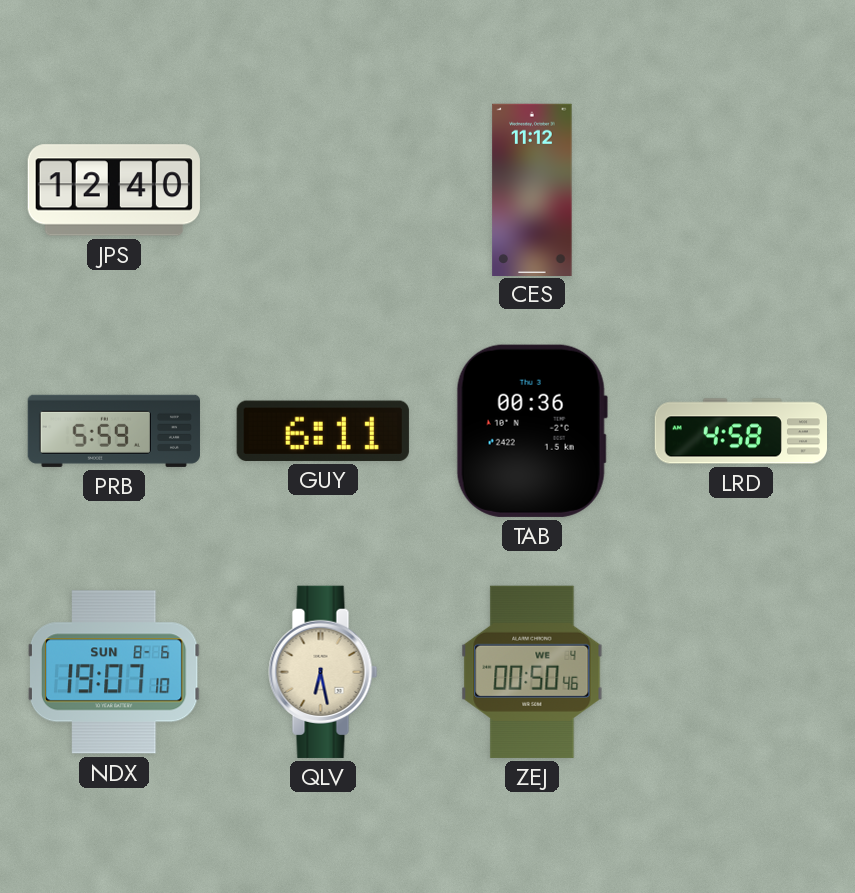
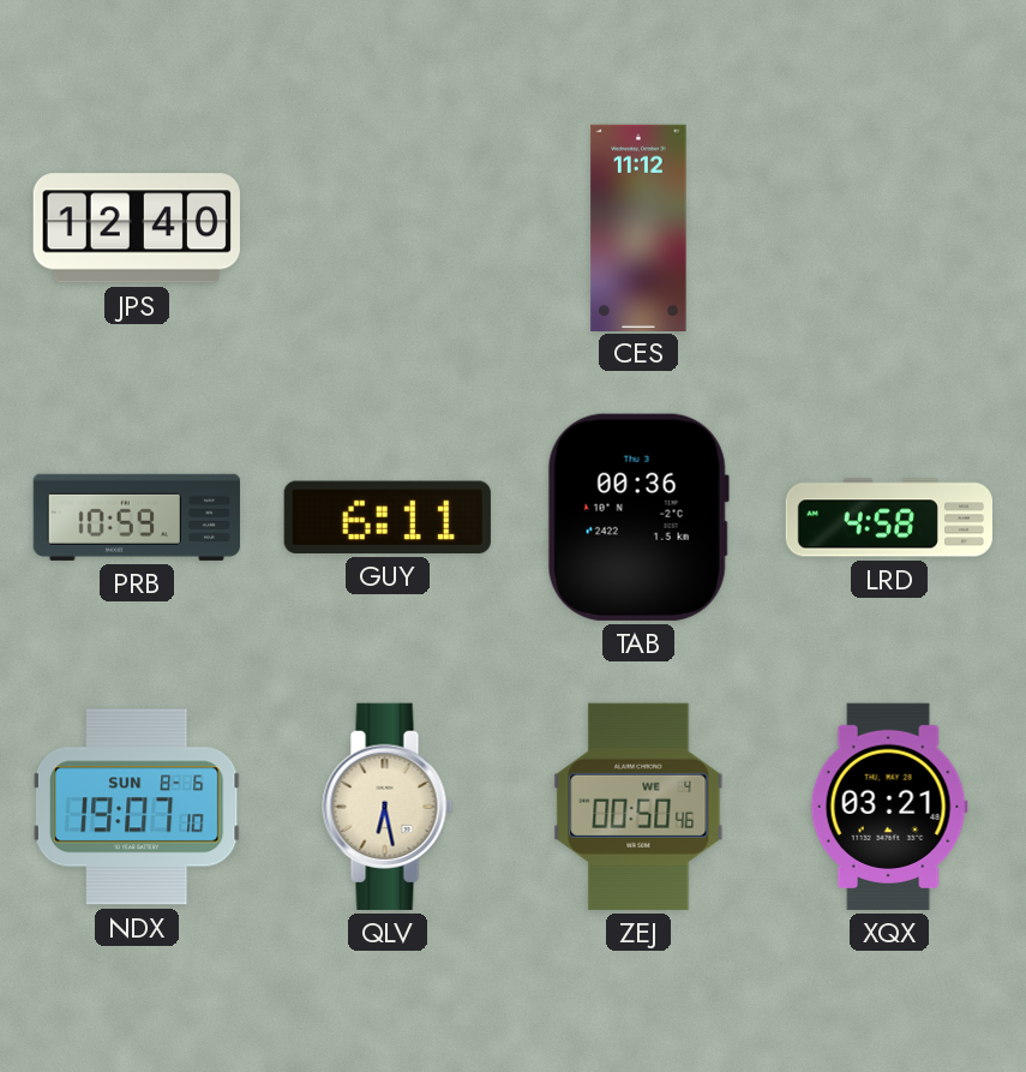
PRB: 5:59 -> 10:59 (137, 517)
XQX: none -> 03:21 (889, 807)
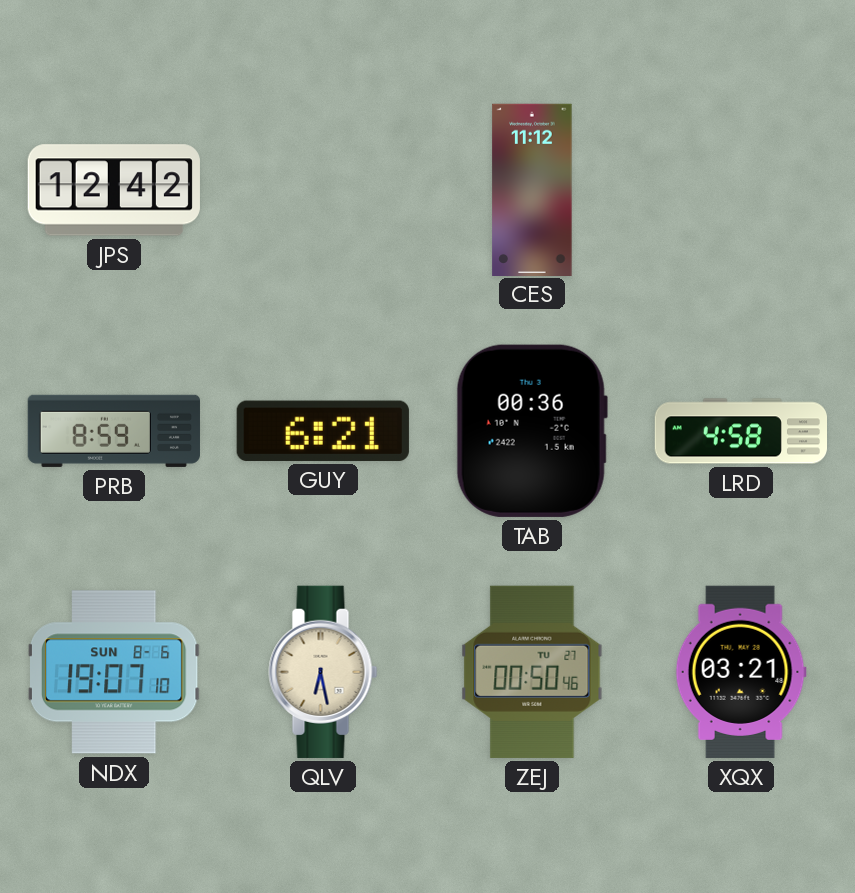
JPS: 12:40 -> 12:42 (114, 190)
PRB: 10:59 -> 8:59 (114, 431)
GUY: 6:11 -> 6:21 (323, 431)
ZEJ date: WE 4 -> TU 27 (532, 672)
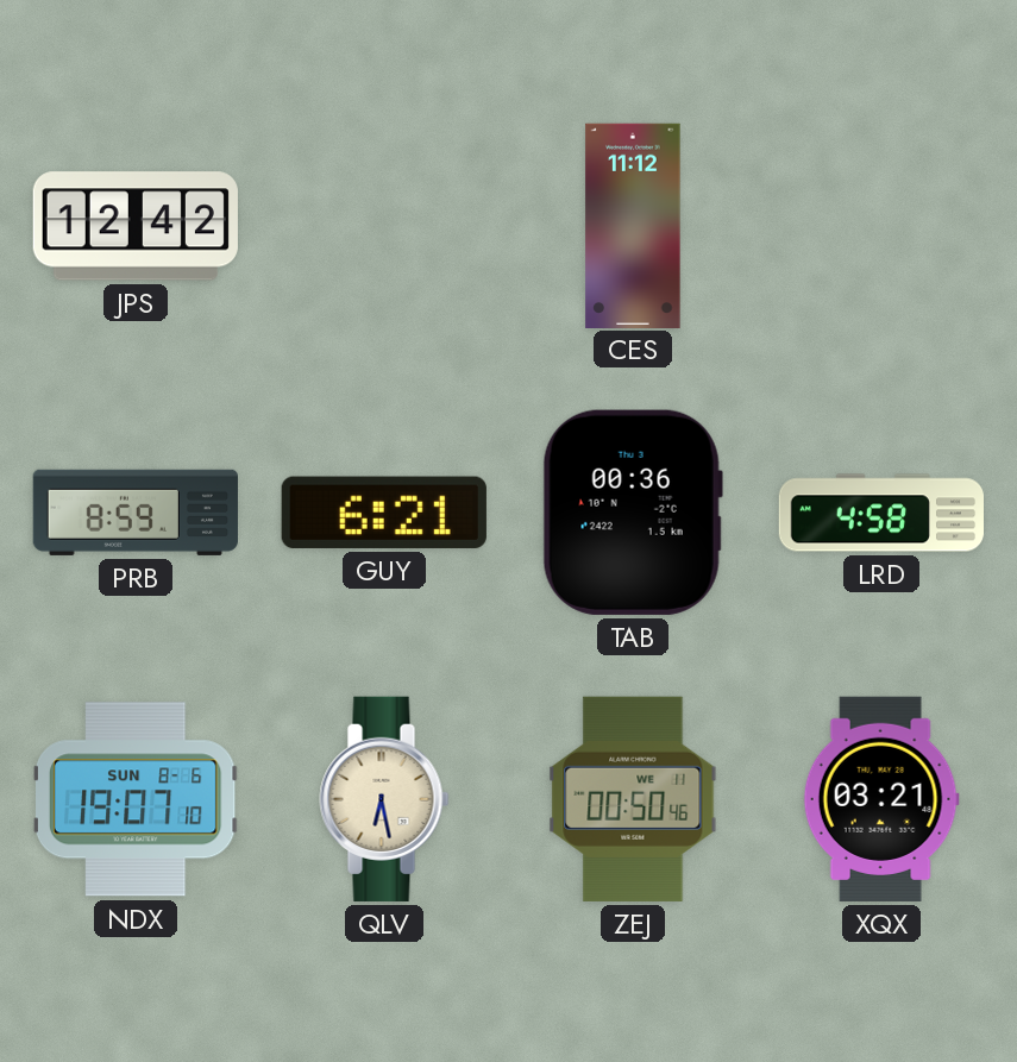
ZEJ date: TU 27 -> WE 11 (633, 799)
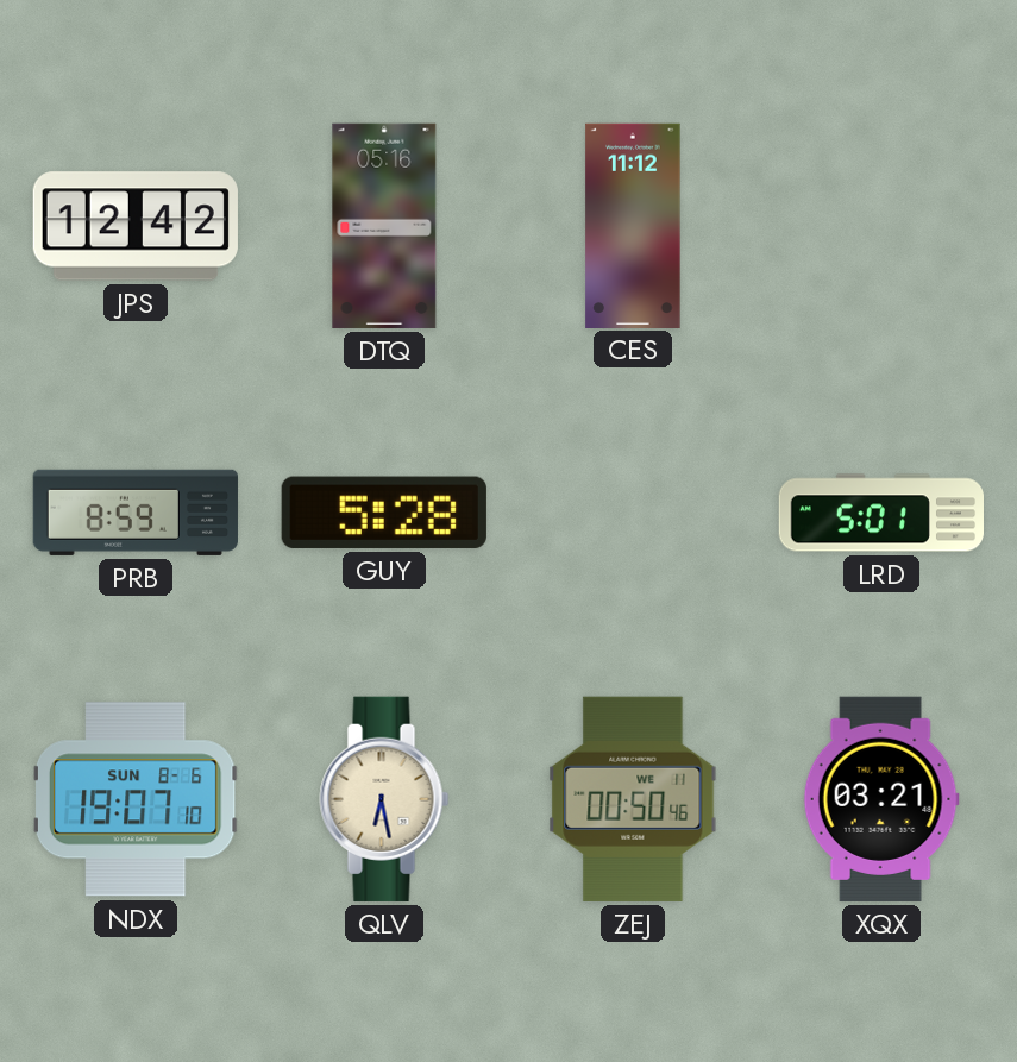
DTQ: none -> 05:16 (384, 226)
GUY: 6:21 -> 5:28 (384, 513)
TAB: 00:36 -> none (633, 513)
LRD: 4:58 -> 5:01 (880, 513)
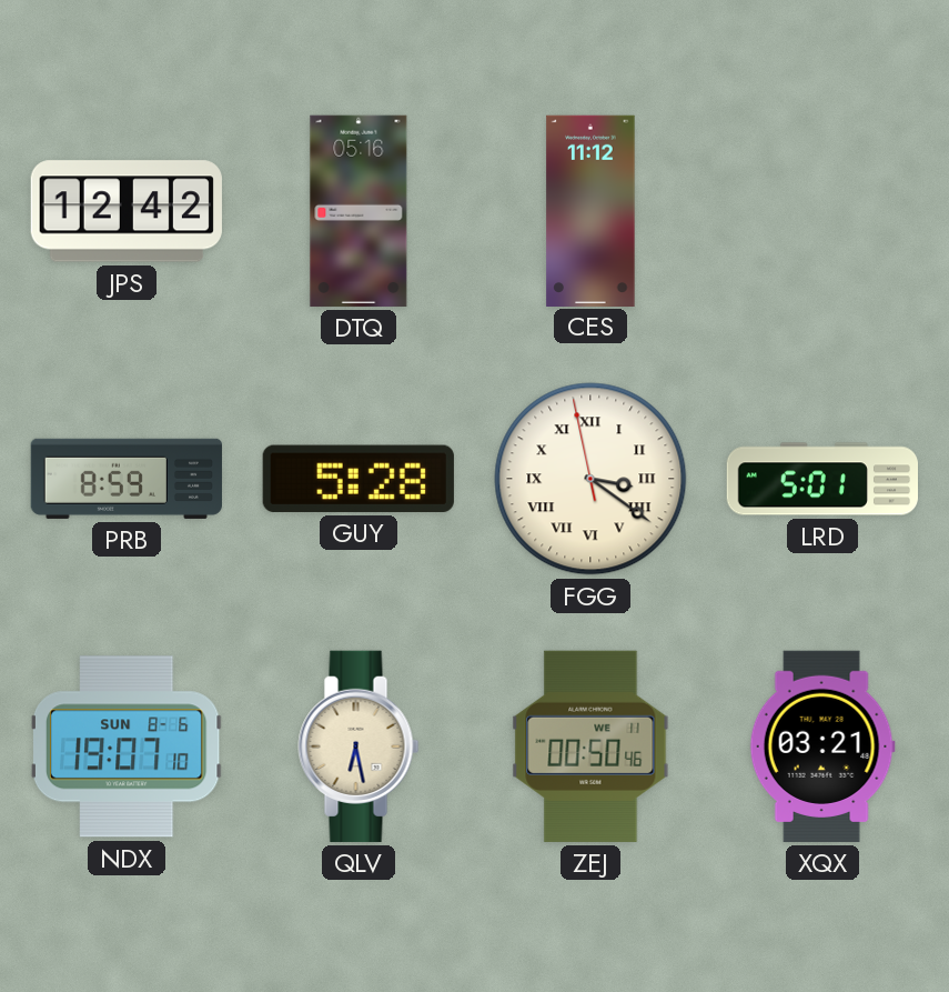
FGG: none -> 3:20 (590, 479)
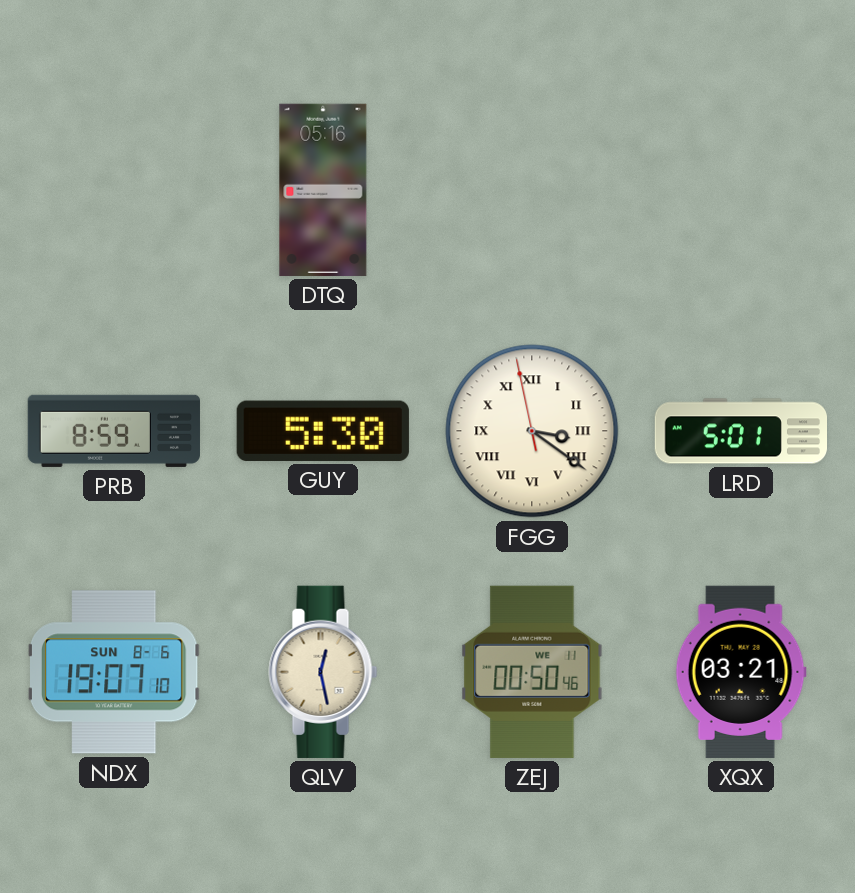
JPS: 12:42 -> none (127, 211)
CES: 11:12 -> none (590, 210)
GUY: 5:28 -> 5:30 (323, 431)
QLV: 6:28 -> 12:28 (323, 672)
